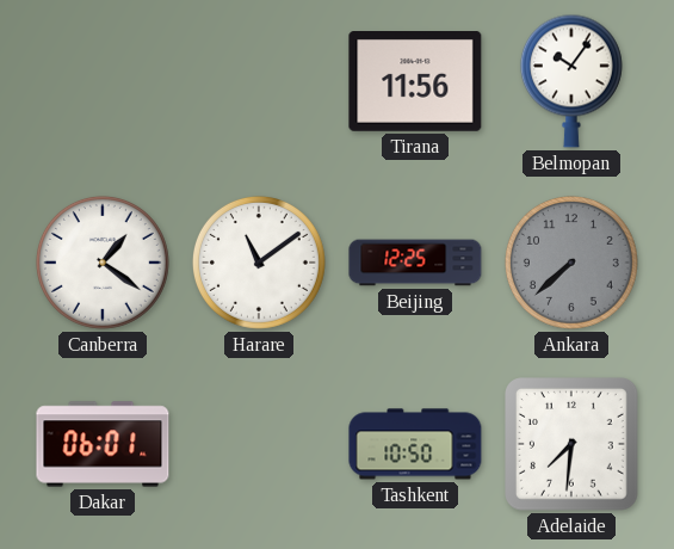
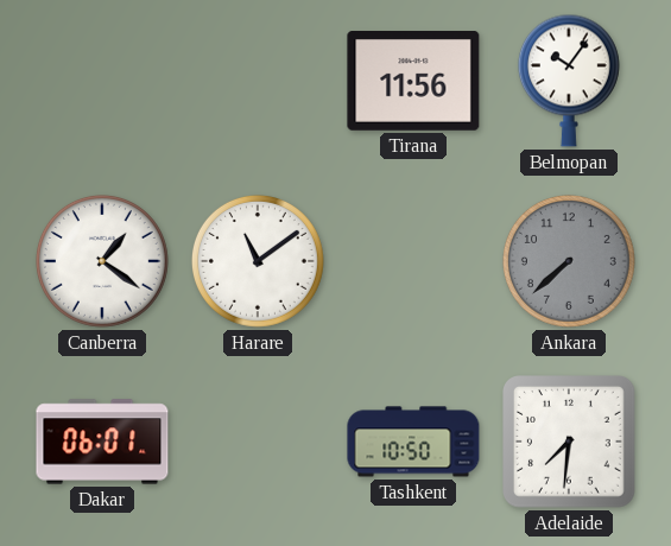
Beijing: 12:25 -> none (415, 263)
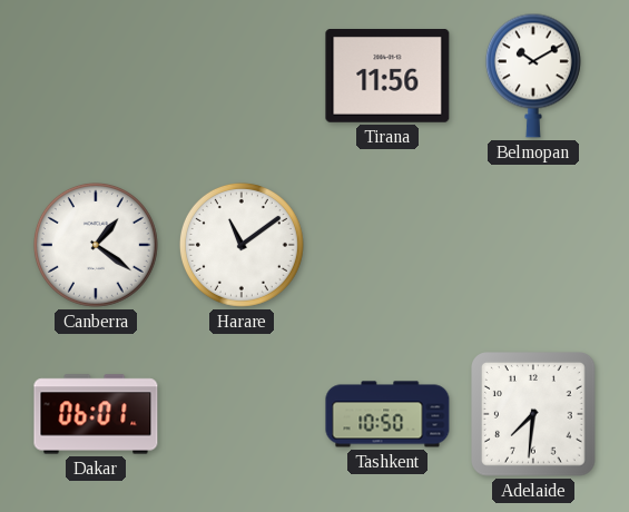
Belmopan: 10:06 -> 10:10 (533, 76)
Ankara: 7:38 -> none (569, 261)
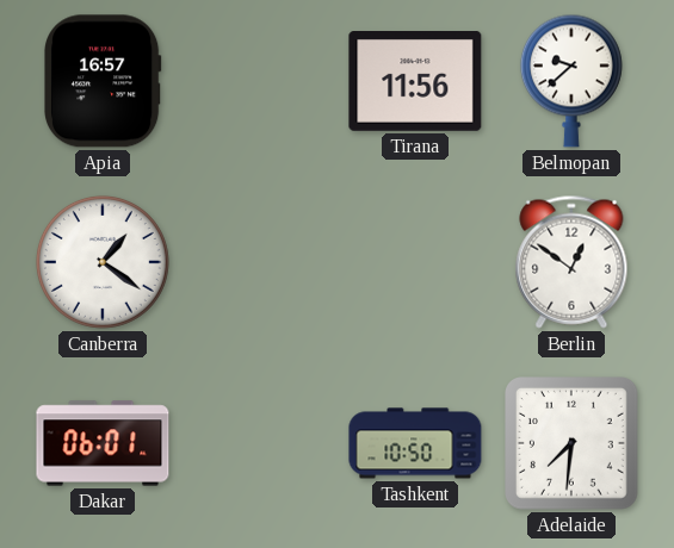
Apia: none -> 16:57 (104, 81)
Belmopan: 10:10 -> 9:38 (571, 81)
Harare: 11:09 -> none (242, 245)
Berlin: none -> 12:51 (571, 262)
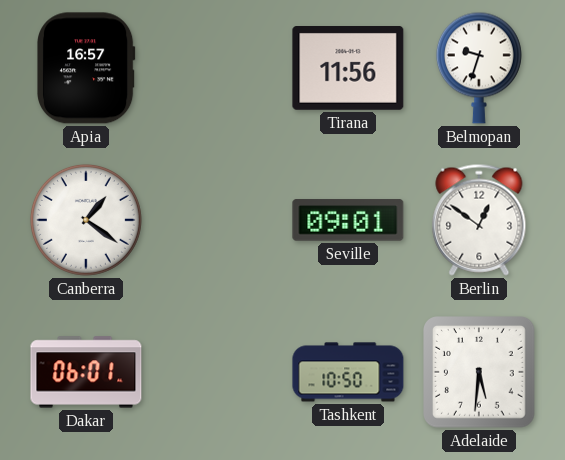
Belmopan: 9:38 -> 9:33 (479, 68)
Seville: none -> 09:01 (348, 220)
Adelaide: 7:31 -> 5:31 (480, 373)
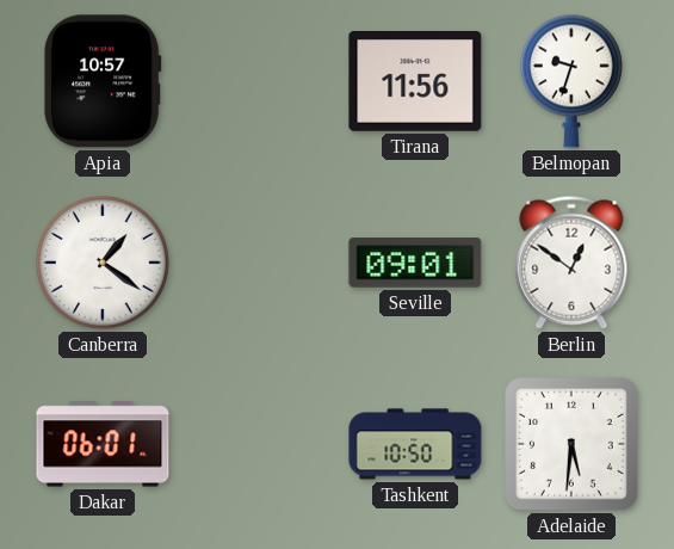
Apia: 16:57 -> 10:57 (104, 81)
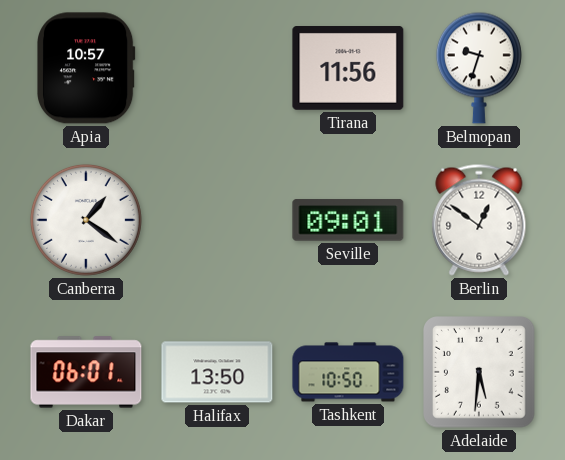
Halifax: none -> 13:50 (217, 372)
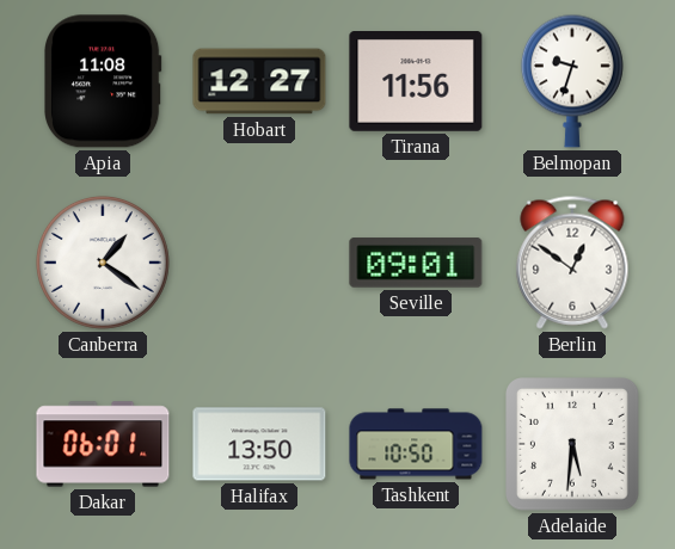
Apia: 10:57 -> 11:08 (104, 81)
Hobart: none -> 12:27 (259, 81)
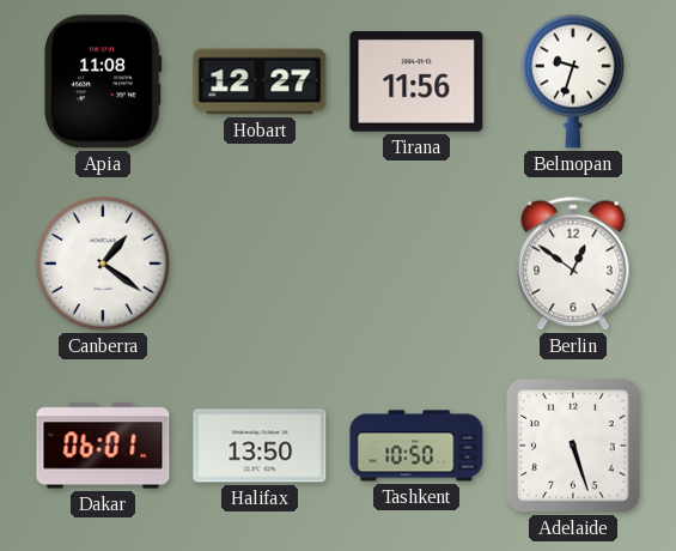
Seville: 09:01 -> none (416, 263)
Adelaide: 5:31 -> 5:27 (574, 447)
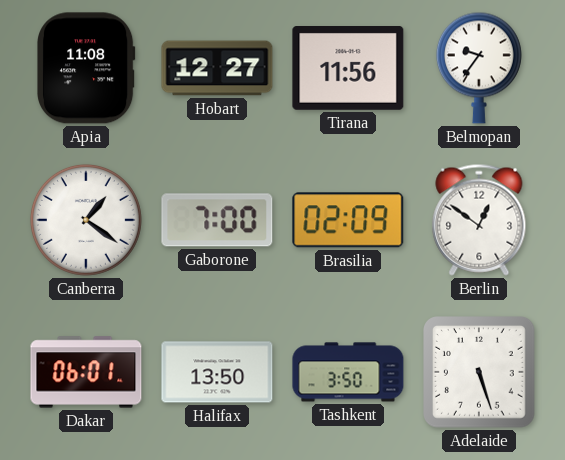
Belmopan: 9:33 -> 9:36 (479, 68)
Gaborone: none -> 7:00 (217, 220)
Brasilia: none -> 02:09 (348, 220)
Tashkent: 10:50 -> 3:50 (348, 372)
